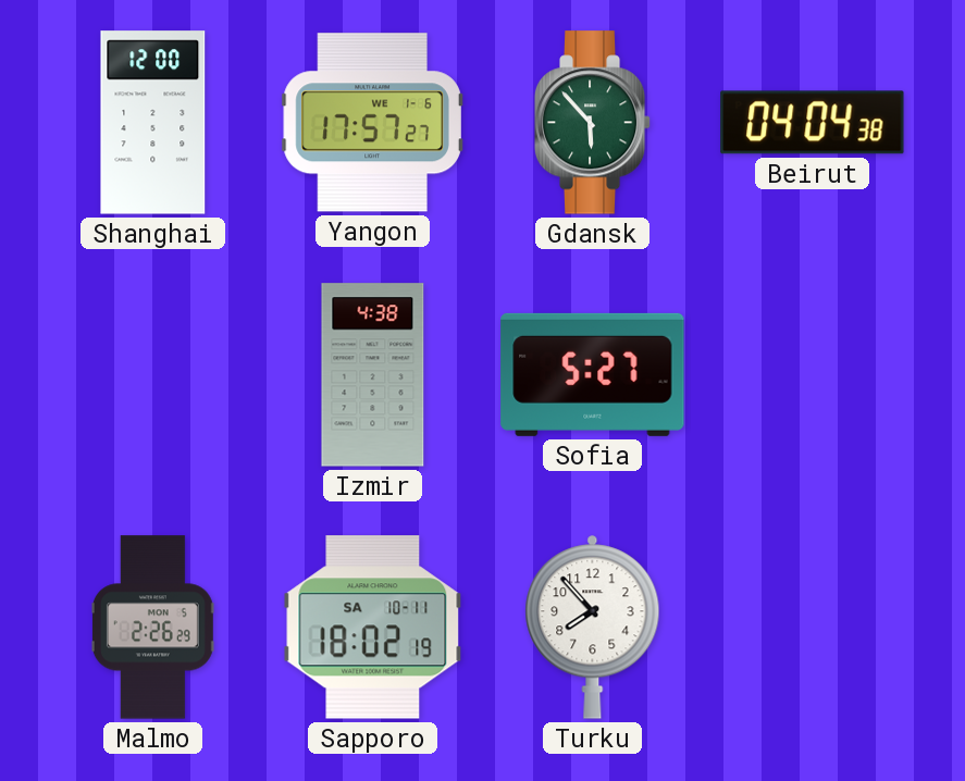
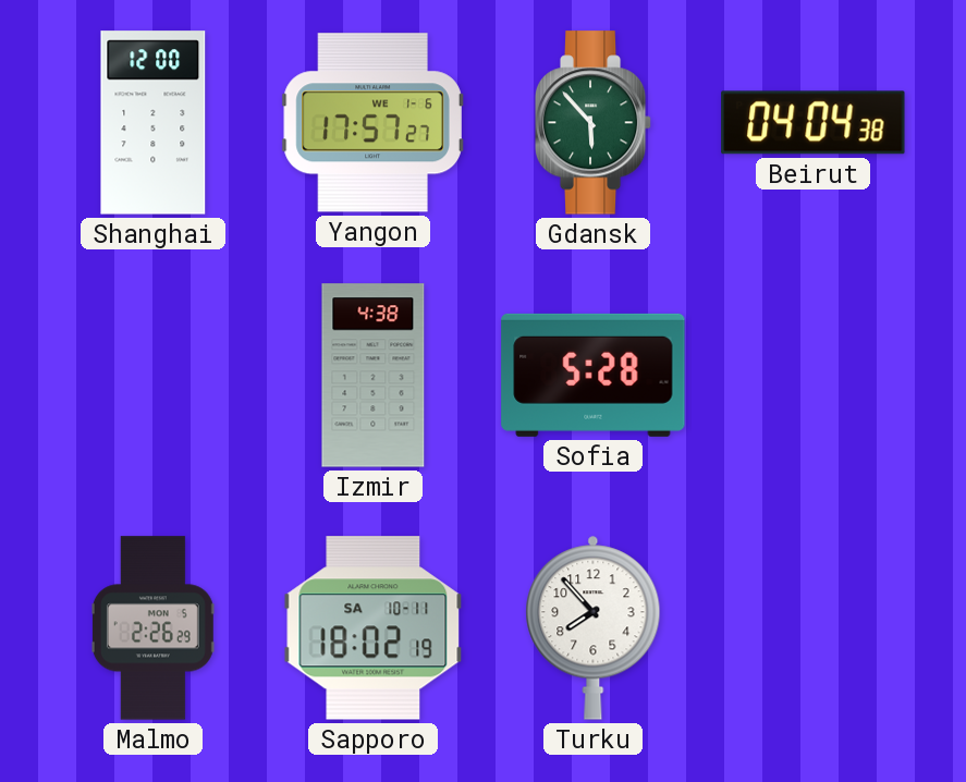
Sofia: 5:27 -> 5:28 (594, 375)
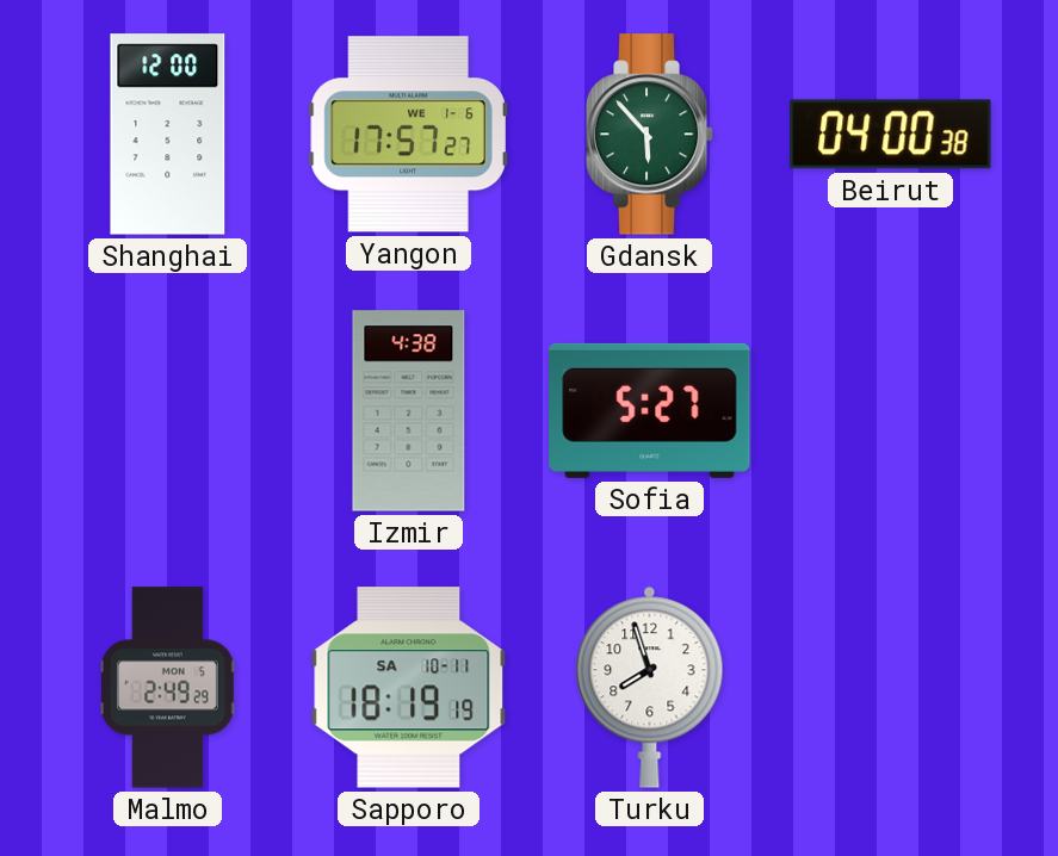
Beirut: 04:04 -> 04:00 (891, 135)
Sofia: 5:28 -> 5:27 (650, 410)
Malmo: 2:26 -> 2:49 (167, 688)
Sapporo: 18:02 -> 18:19 (409, 688)
Turku: 7:53 -> 7:57 (650, 687)
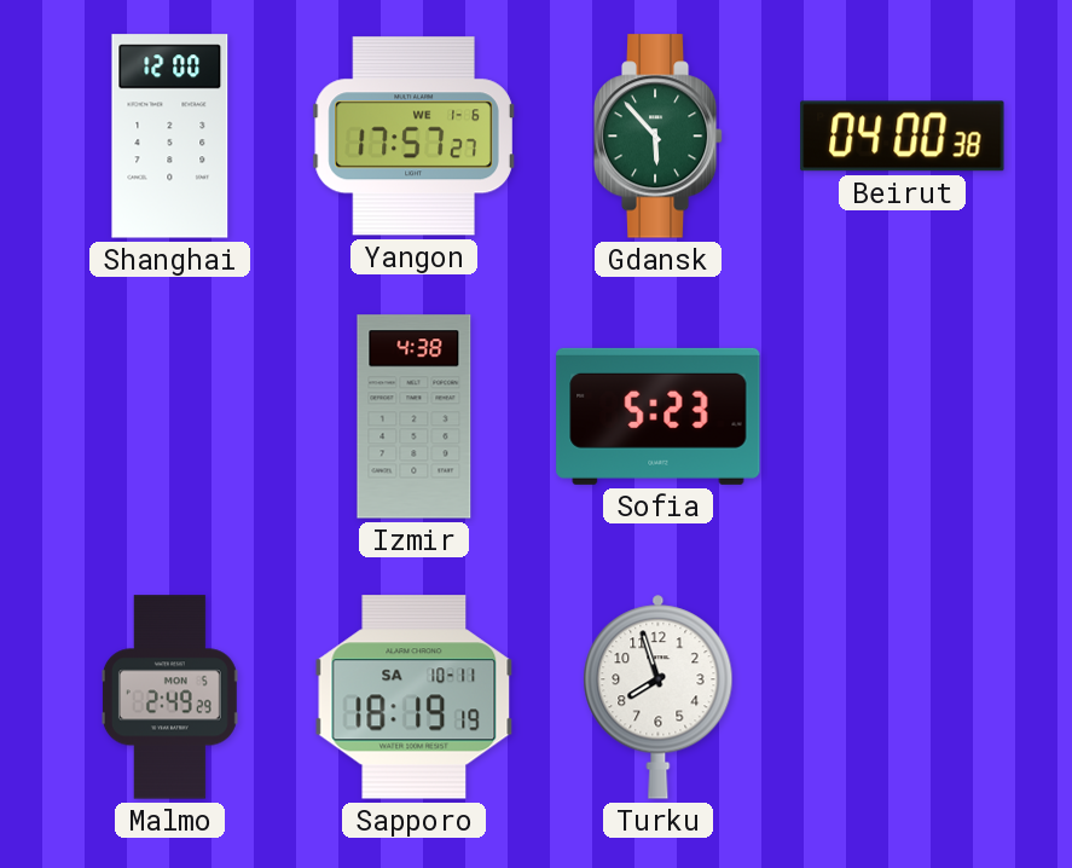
Sofia: 5:27 -> 5:23 (659, 416)
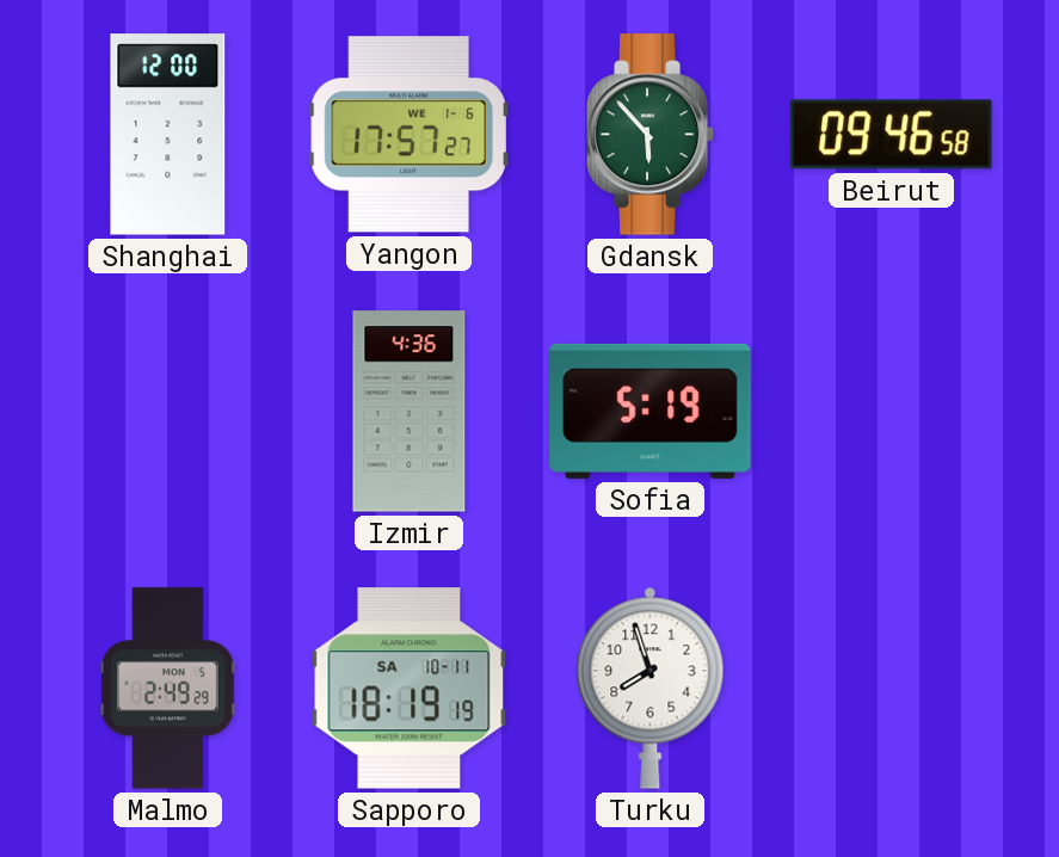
Beirut: 04:00 -> 09:46 (892, 135)
Izmir: 4:38 -> 4:36 (410, 412)
Sofia: 5:23 -> 5:19 (651, 411)
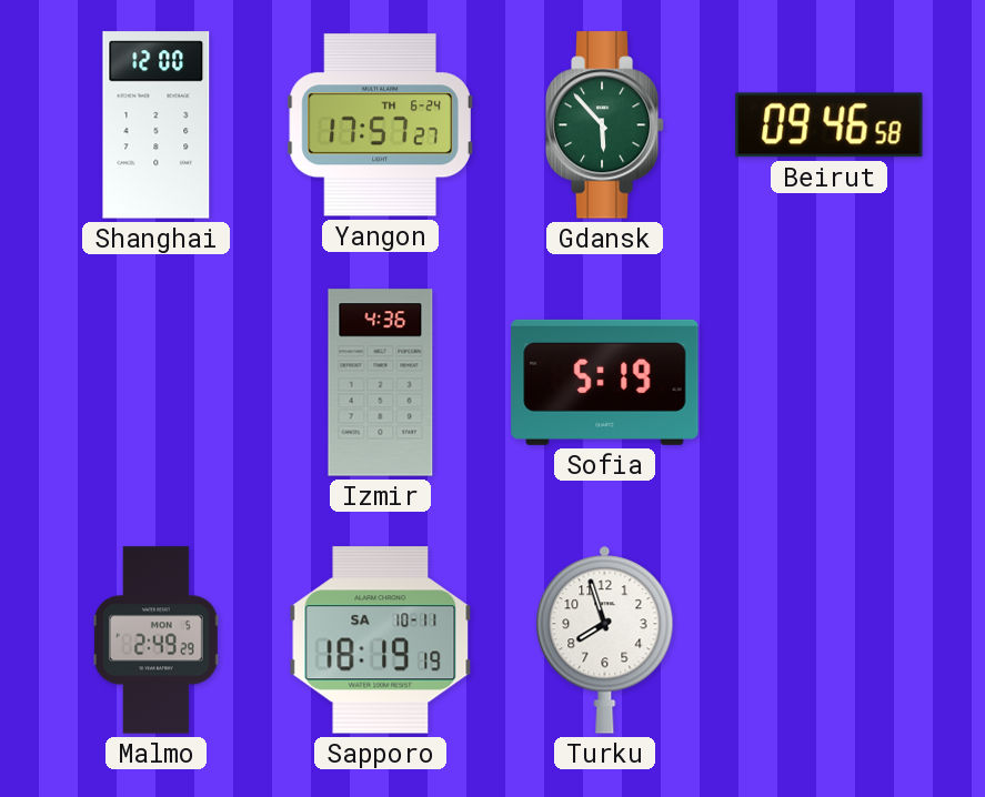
Yangon date: WE 1-6 -> TH 6-24 (380, 125)
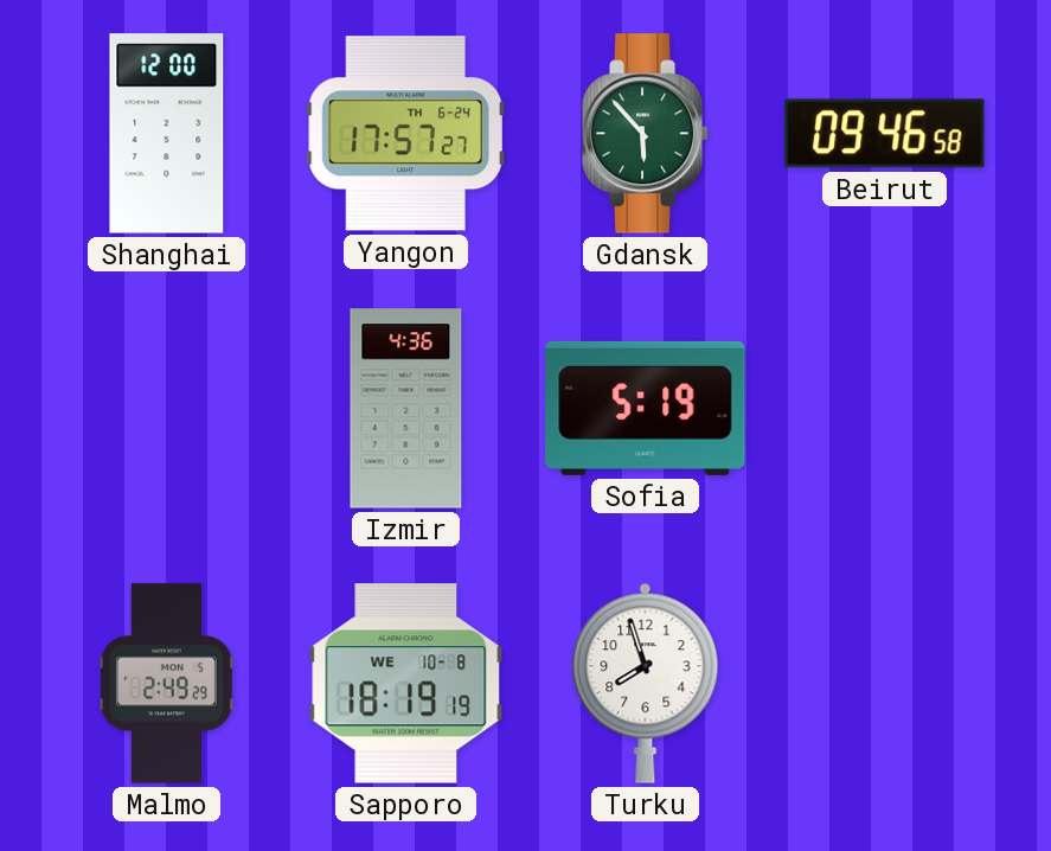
Sapporo date: SA 10-11 -> WE 10-8 (406, 684)
